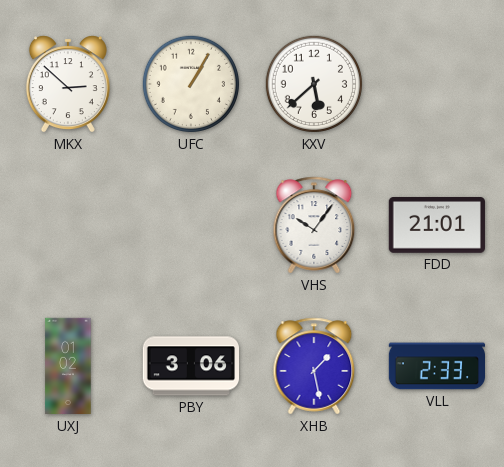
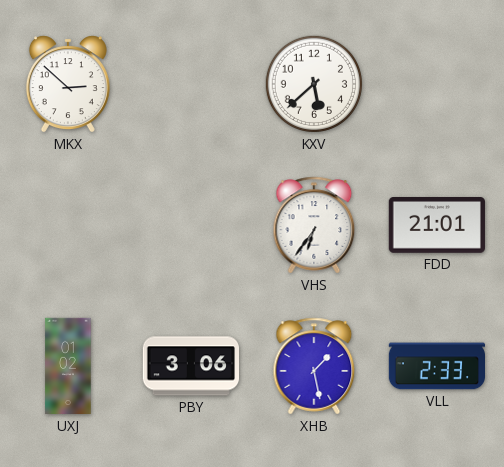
UFC: 1:05 -> none (191, 84)
VHS: 10:06 -> 6:36 (314, 225)
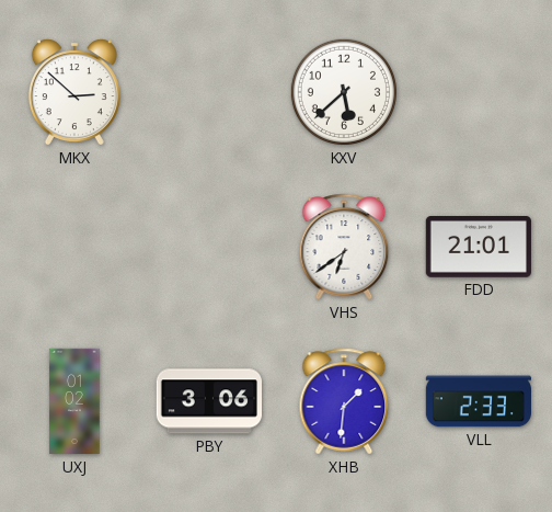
VHS: 6:36 -> 6:39 (344, 247)
XHB: 1:28 -> 1:31 (344, 401)
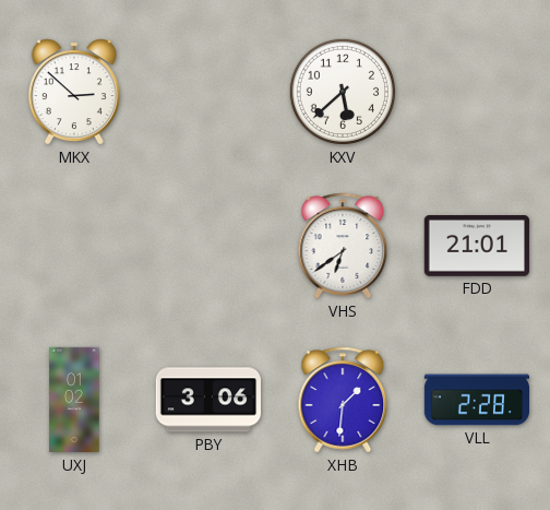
VLL: 2:33 -> 2:28 (476, 400)
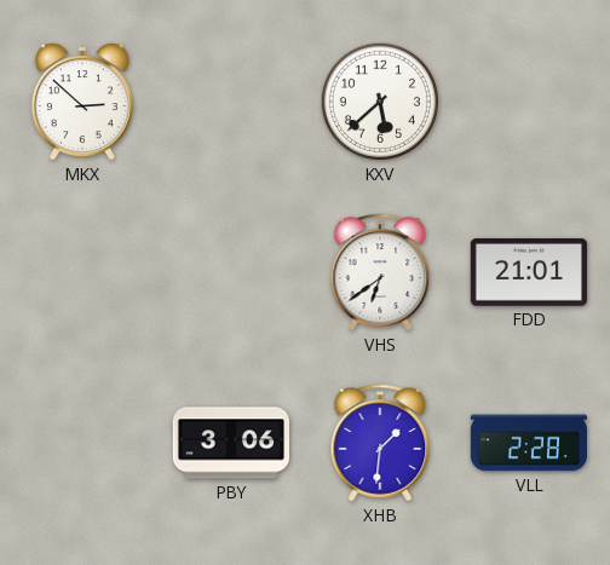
UXJ: 01:02 -> none (74, 400)
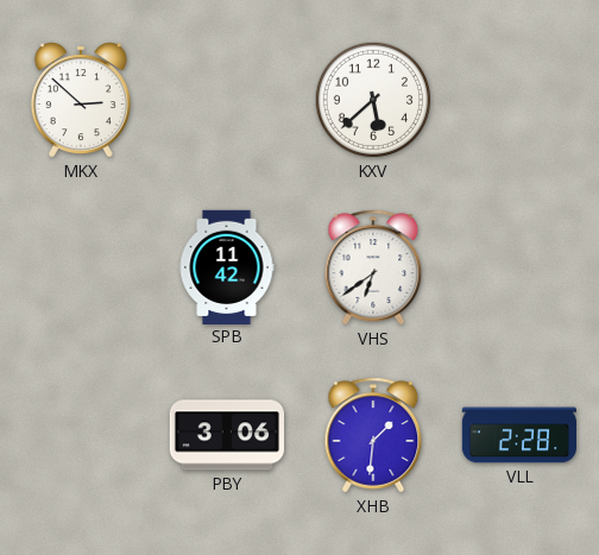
SPB: none -> 11:42 (227, 266)
FDD: 21:01 -> none (529, 273)
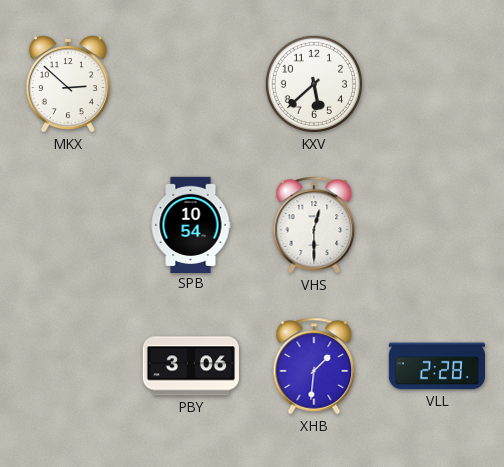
SPB: 11:42 -> 10:54 (191, 224)
VHS: 6:39 -> 12:30 (314, 225)
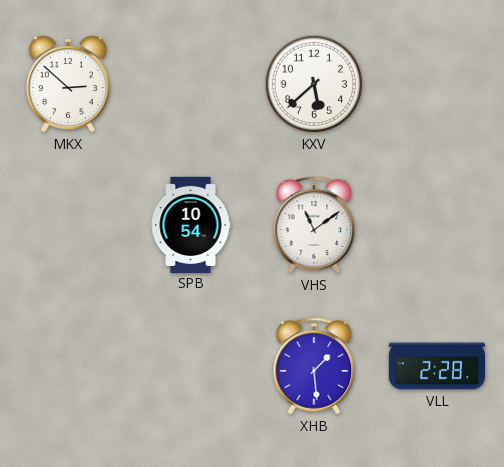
VHS: 12:30 -> 11:09 (314, 225)
PBY: 3:06 -> none (190, 366)
XHB: 1:31 -> 1:29 (314, 366)
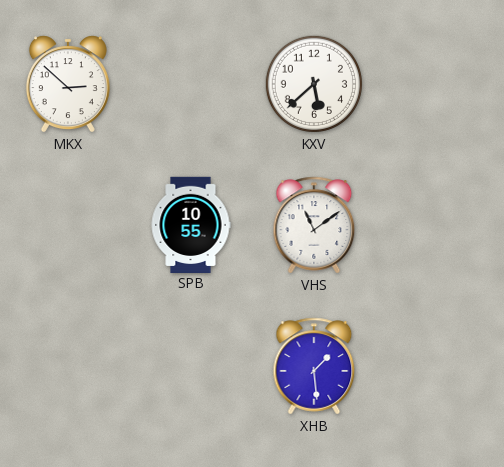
SPB: 10:54 -> 10:55 (191, 224)
VLL: 2:28 -> none (436, 366)
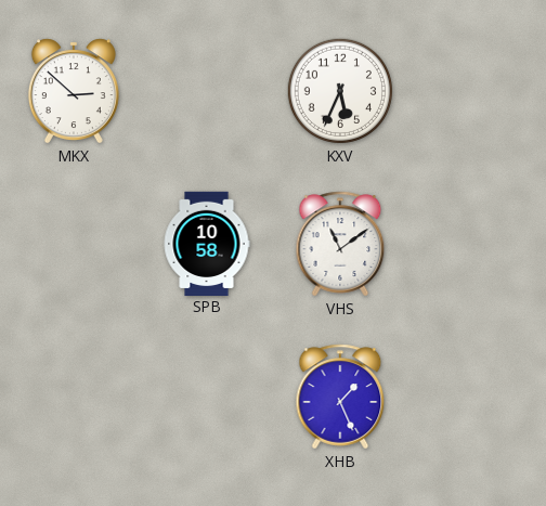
KXV: 5:38 -> 5:34 (340, 91)
SPB: 10:55 -> 10:58 (207, 243)
XHB: 1:29 -> 1:26 (340, 397)
